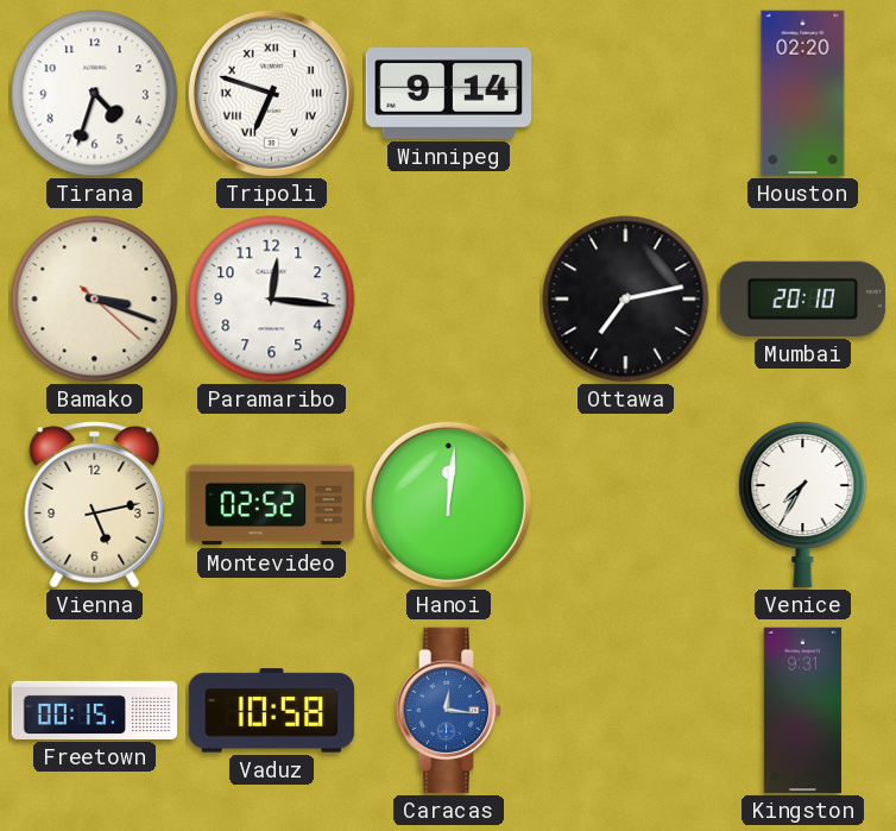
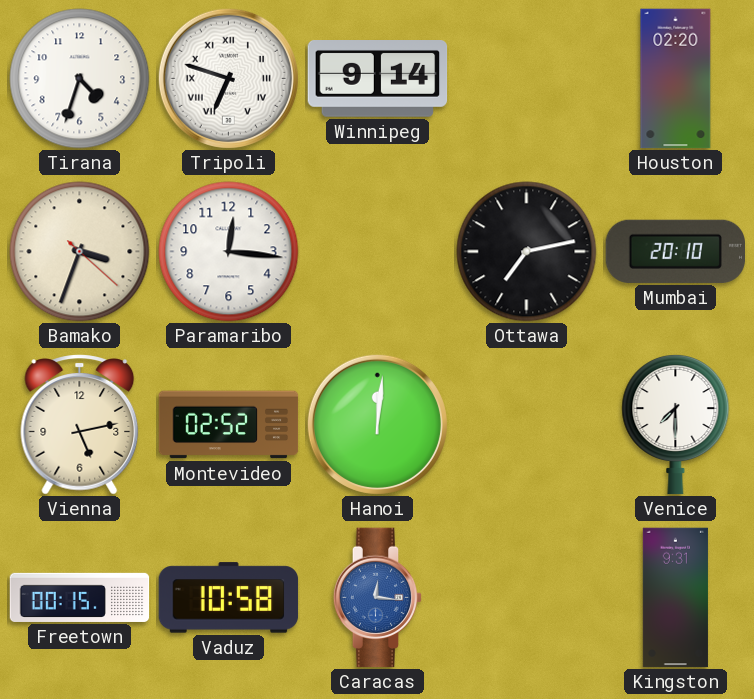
Bamako: 3:18 -> 3:33 (80, 252)
Venice: 7:35 -> 7:30 (676, 425)
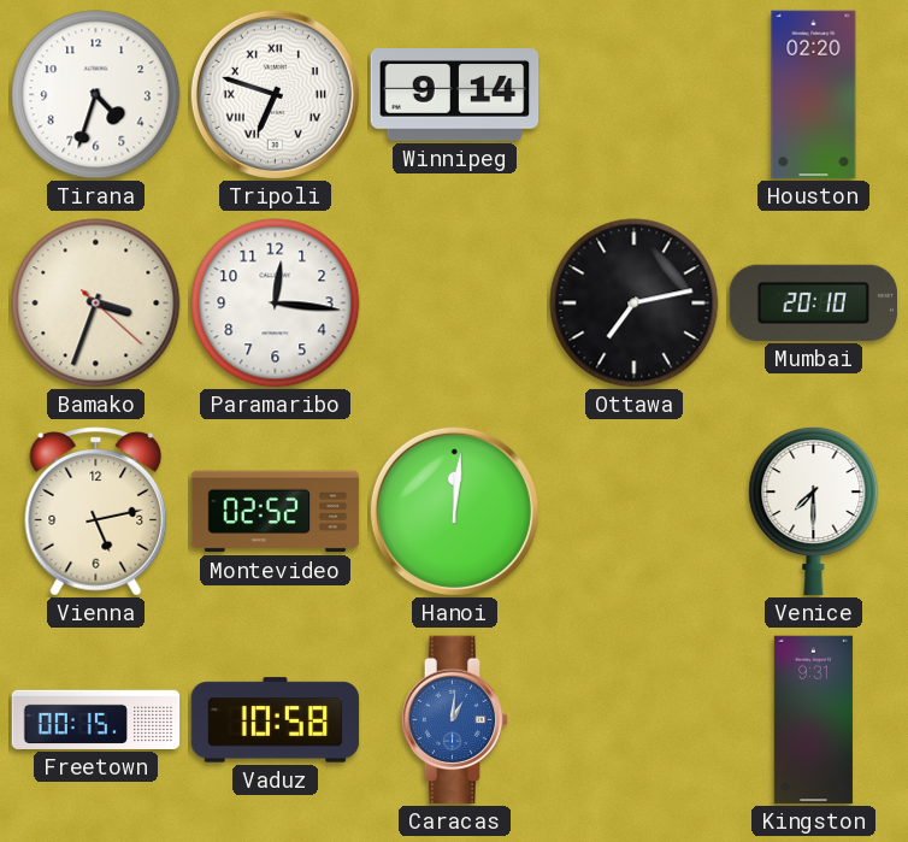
Caracas: 12:16 -> 1:01 (455, 720)
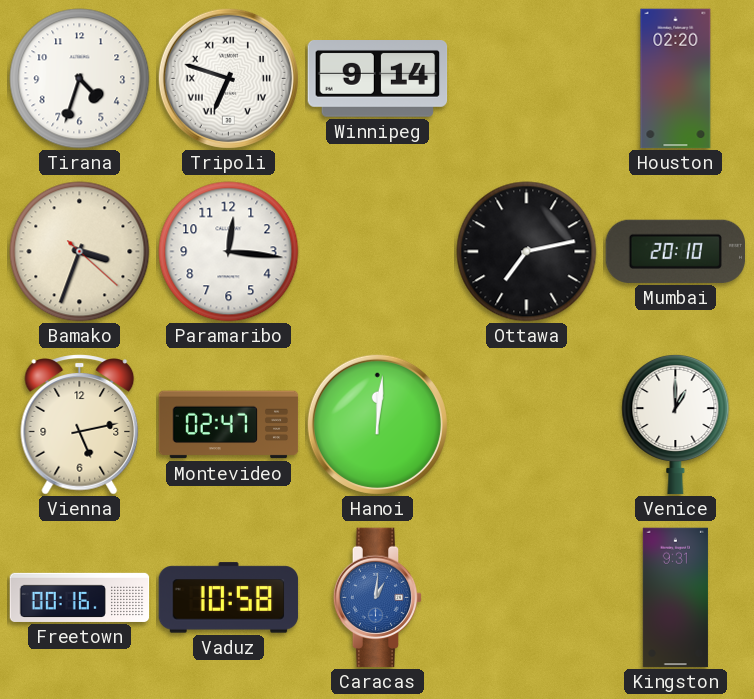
Montevideo: 02:52 -> 02:47 (229, 425)
Venice: 7:30 -> 1:00 (676, 425)
Freetown: 00:15 -> 00:16 (80, 597)
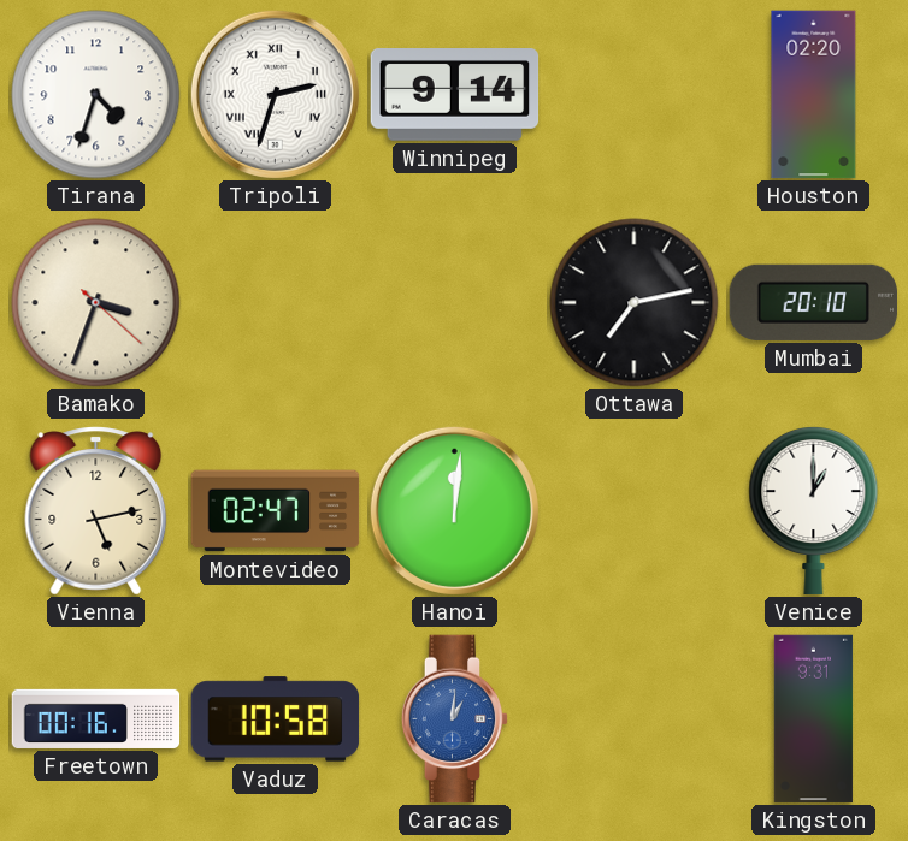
Tripoli: 6:48 -> 2:33 (275, 94)
Paramaribo: 12:16 -> none (229, 252)
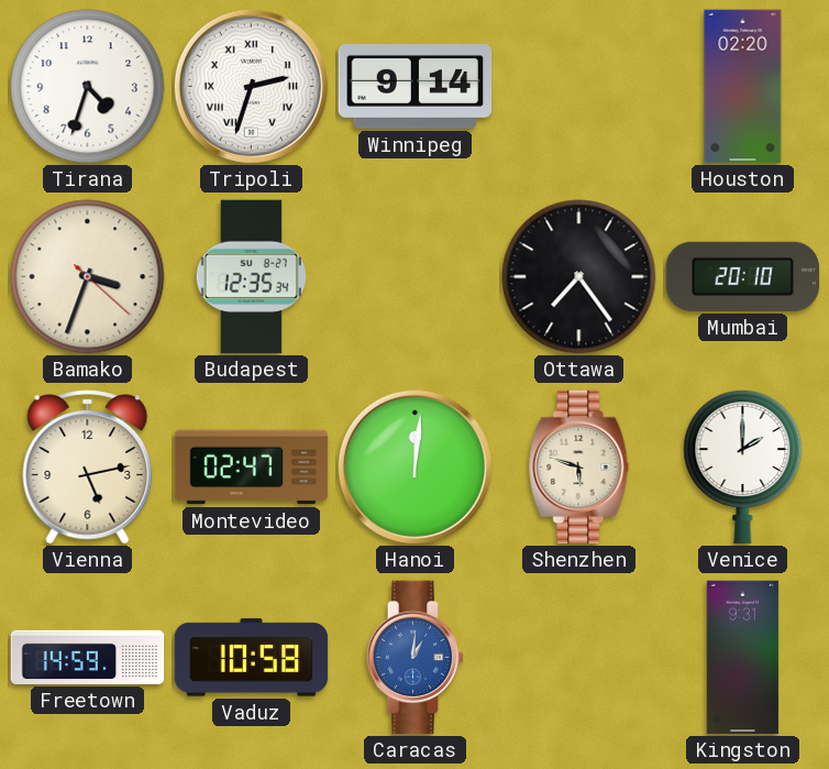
Budapest: none -> 12:35 (251, 277)
Ottawa: 7:13 -> 7:24 (579, 277)
Shenzhen: none -> 5:48 (579, 468)
Venice: 1:00 -> 2:00 (743, 468)
Freetown: 00:16 -> 14:59 (88, 657)
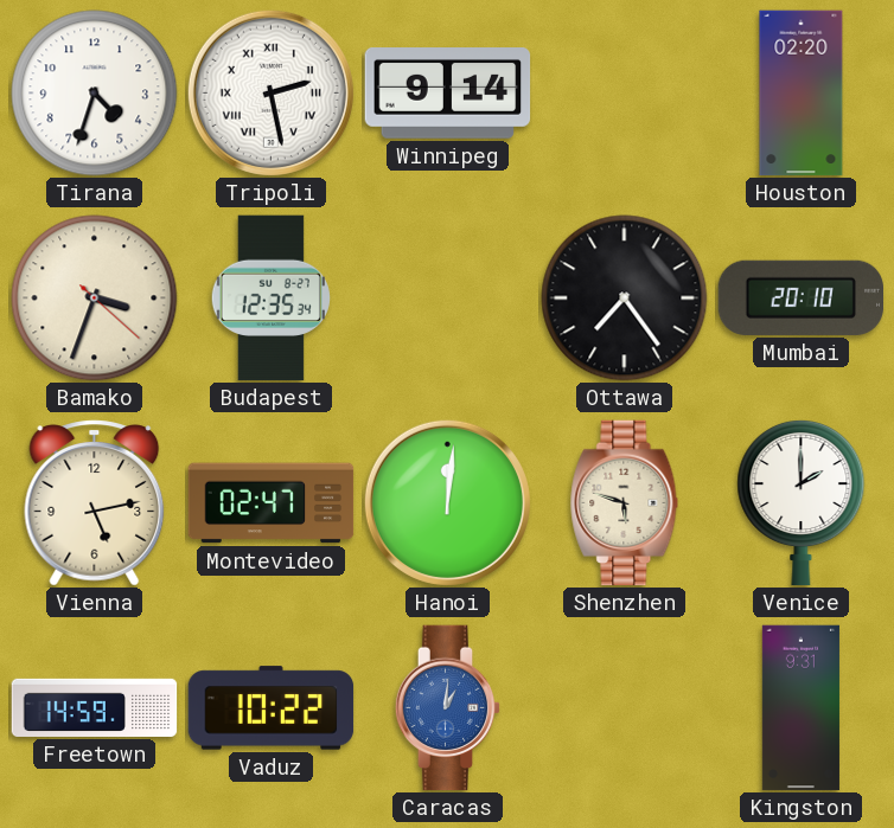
Tripoli: 2:33 -> 2:28 (270, 92)
Vaduz: 10:58 -> 10:22 (272, 708)
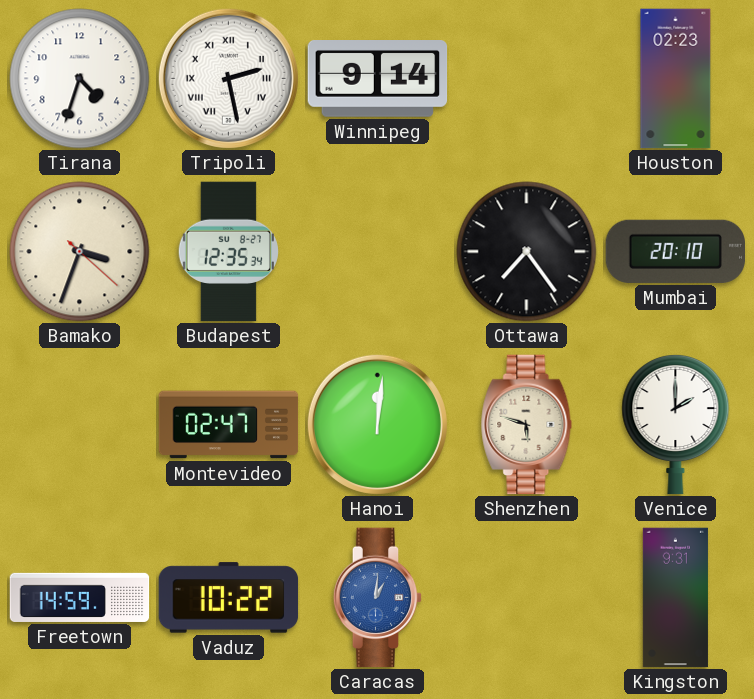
Houston: 02:20 -> 02:23 (676, 79)
Vienna: 5:13 -> none (95, 503)
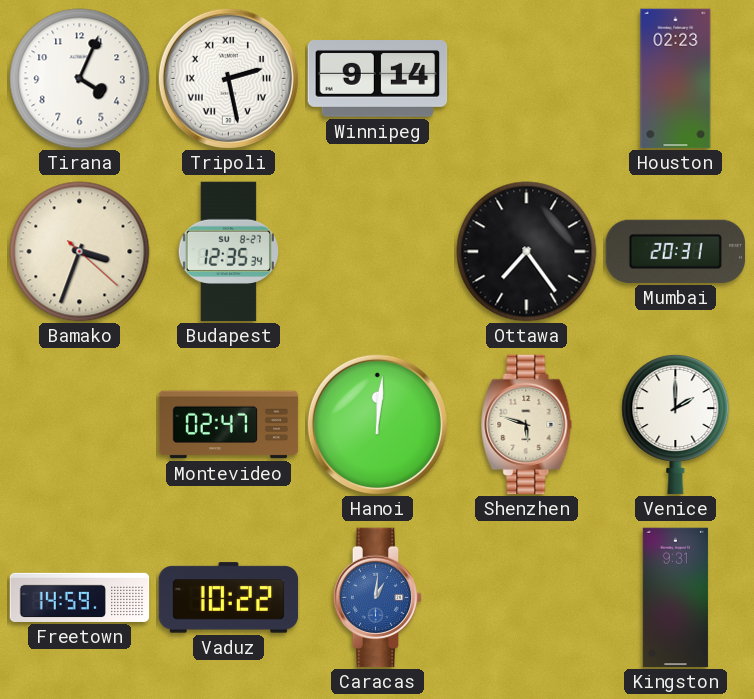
Tirana: 4:33 -> 4:04 (80, 79)
Mumbai: 20:10 -> 20:31 (676, 251)
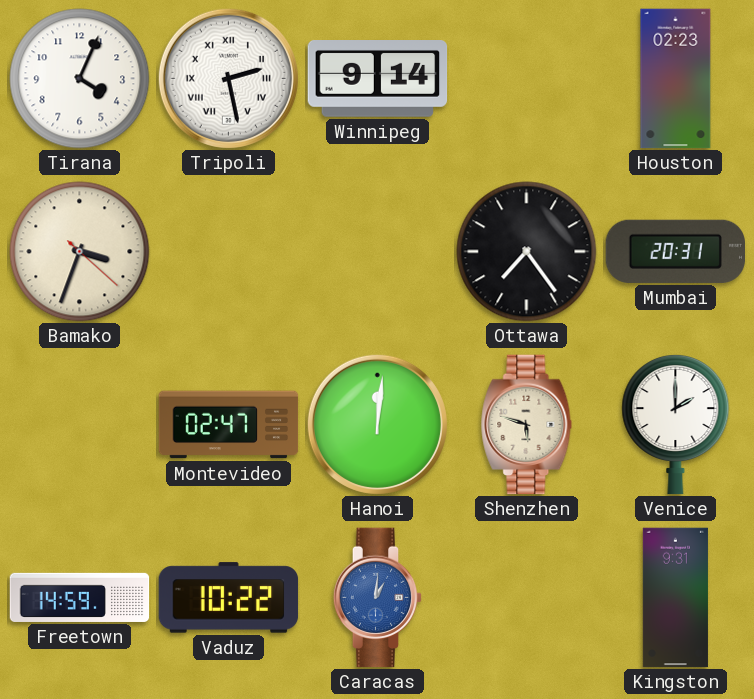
Budapest: 12:35 -> none (228, 252)
